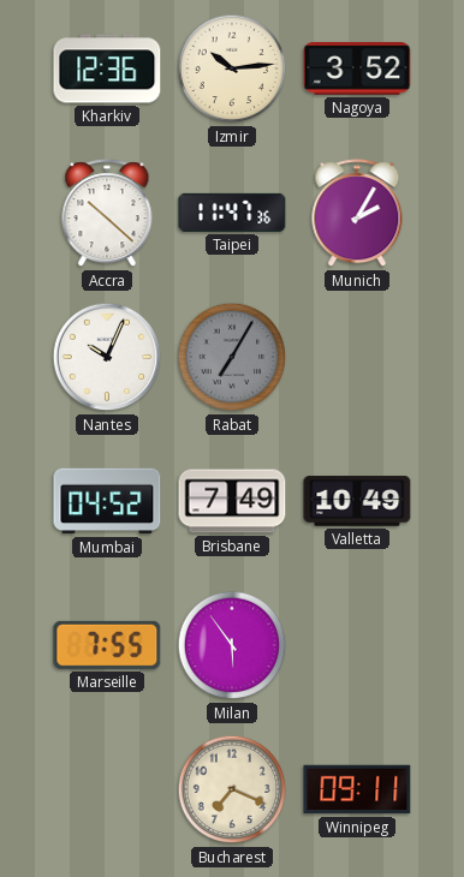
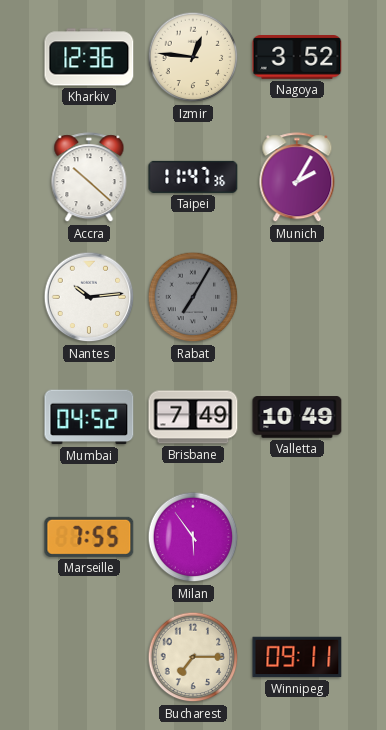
Izmir: 10:14 -> 12:46 (193, 57)
Nantes: 10:04 -> 10:14 (89, 297)
Bucharest: 7:19 -> 7:15 (193, 657)
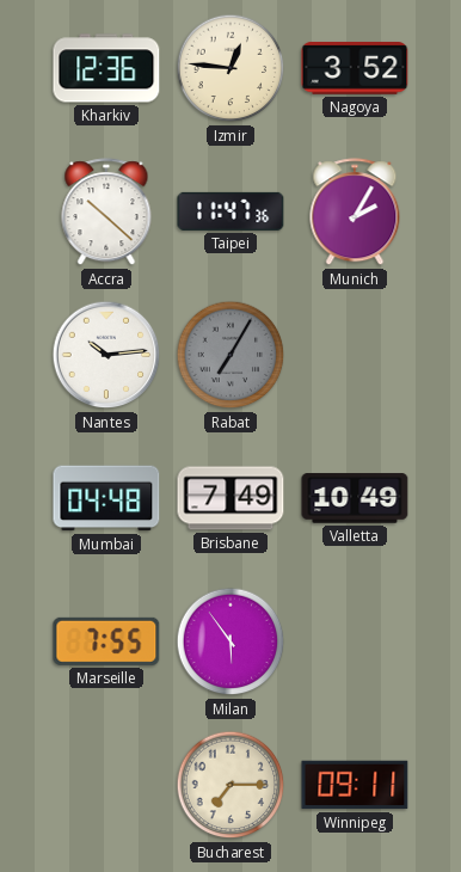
Mumbai: 04:52 -> 04:48 (106, 498)
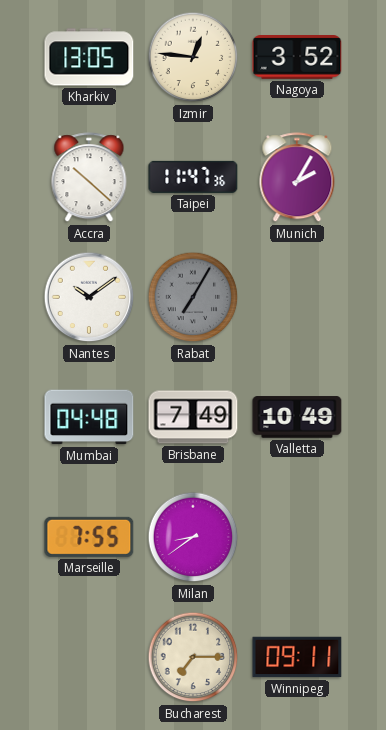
Kharkiv: 12:36 -> 13:05 (89, 57)
Nantes: 10:14 -> 10:09 (89, 297)
Milan: 5:54 -> 8:39 (193, 537)
